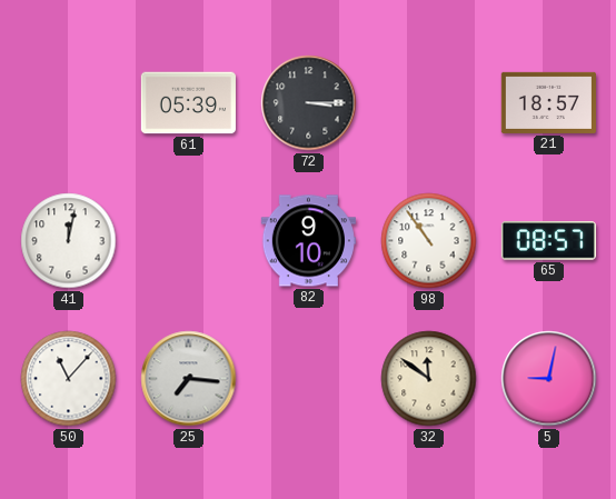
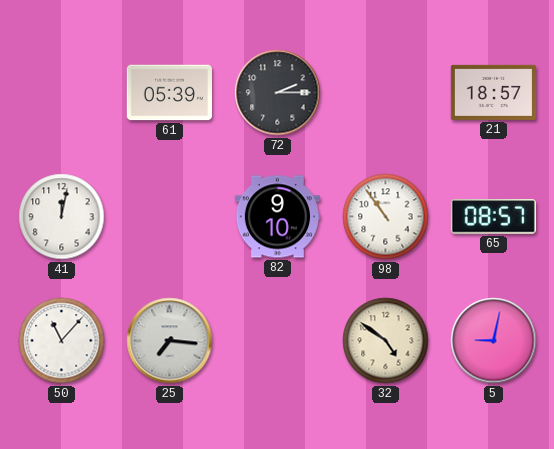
72: 3:15 -> 2:15 (278, 93)
32: 11:51 -> 4:51 (386, 341)
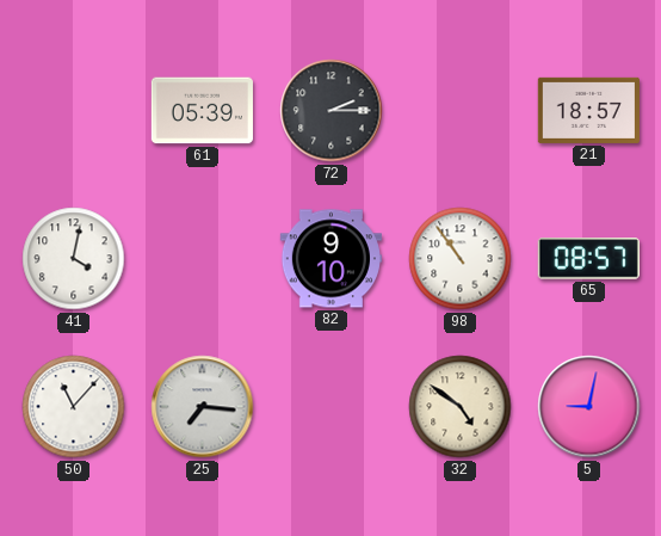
41: 12:02 -> 4:02 (74, 259)
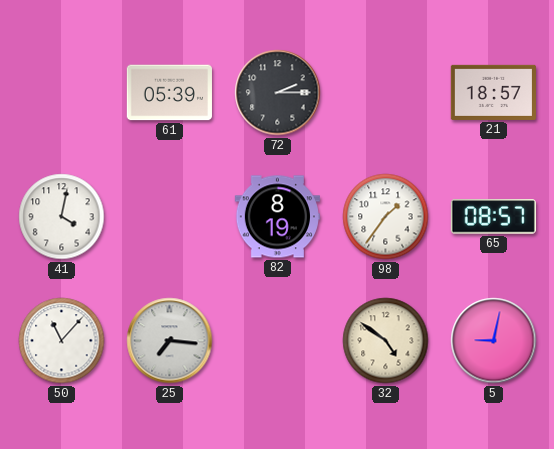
82: 9:10 -> 8:19 (277, 217)
98: 10:54 -> 1:36 (386, 217)
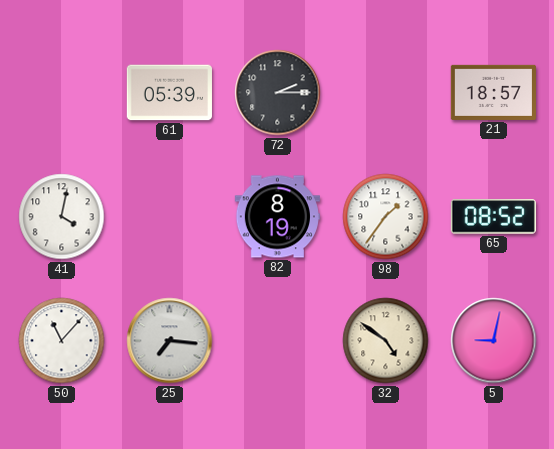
65: 08:57 -> 08:52 (493, 217)
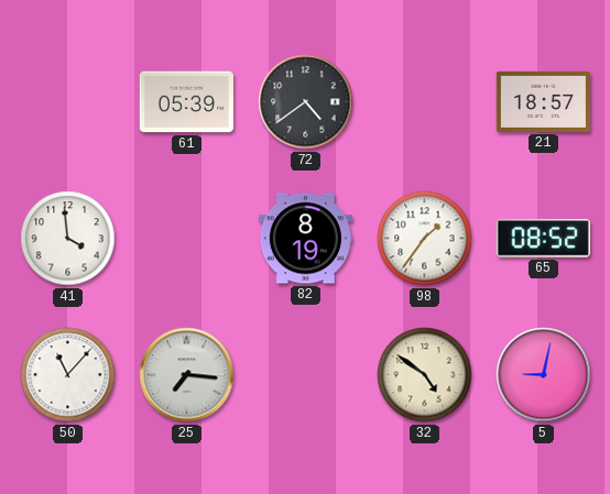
72: 2:15 -> 4:39 (306, 102)
41: 4:02 -> 3:59 (68, 239)
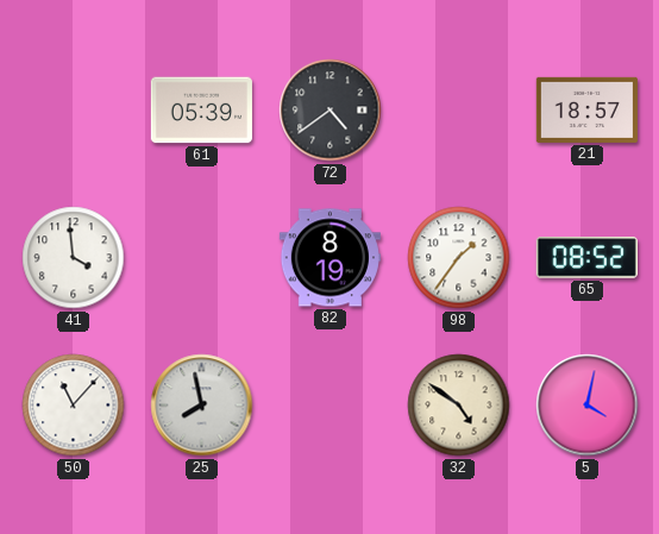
25: 7:16 -> 7:58 (202, 406)
5: 9:02 -> 4:02 (588, 406)
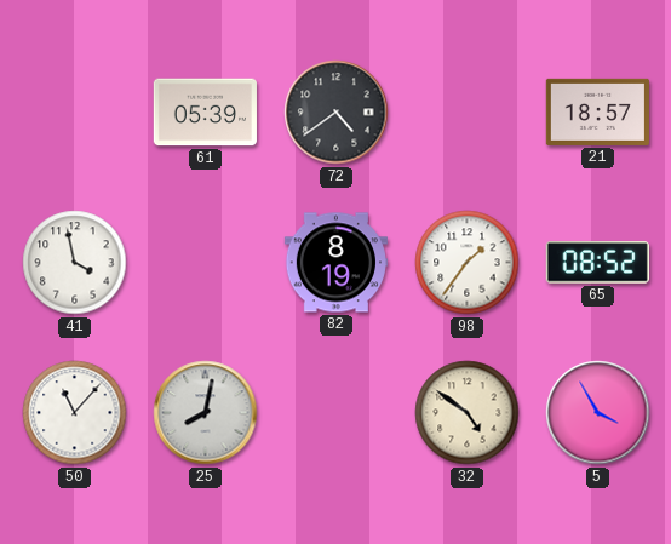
41: 3:59 -> 3:58 (75, 263)
25: 7:58 -> 8:02 (206, 413)
5: 4:02 -> 3:55 (598, 413)
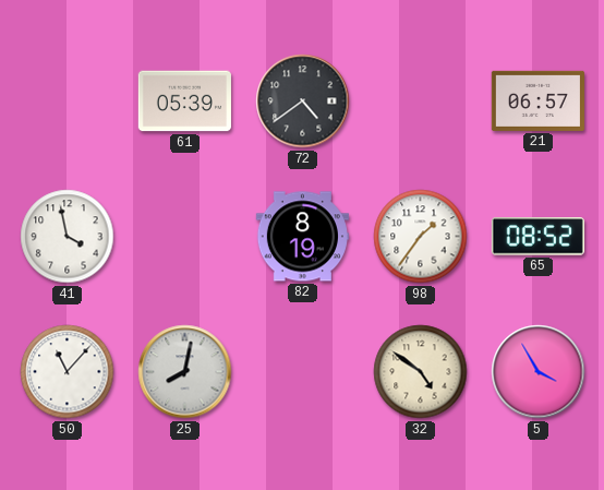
21: 18:57 -> 06:57 (537, 100)
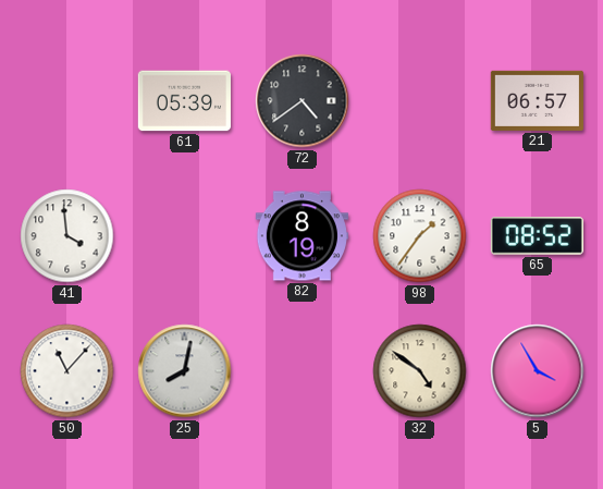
41: 3:58 -> 3:59 (67, 236)
